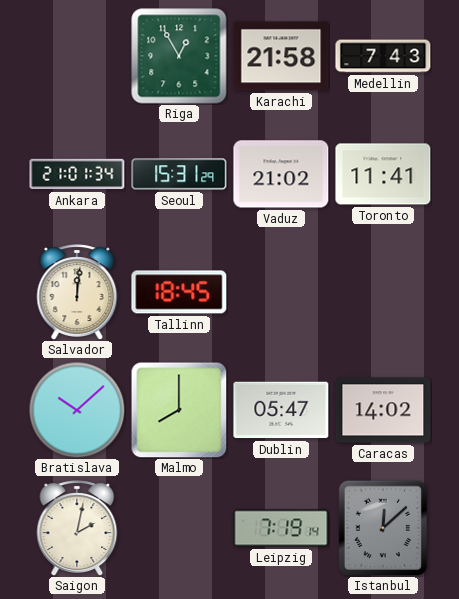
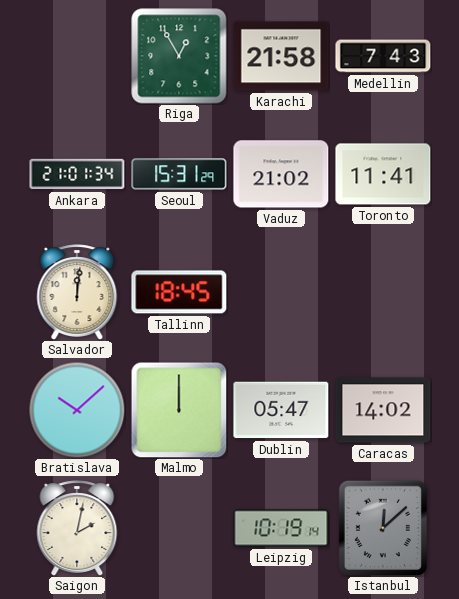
Malmo: 8:00 -> 12:00 (179, 410)
Leipzig: 7:19 -> 10:19 (281, 528)
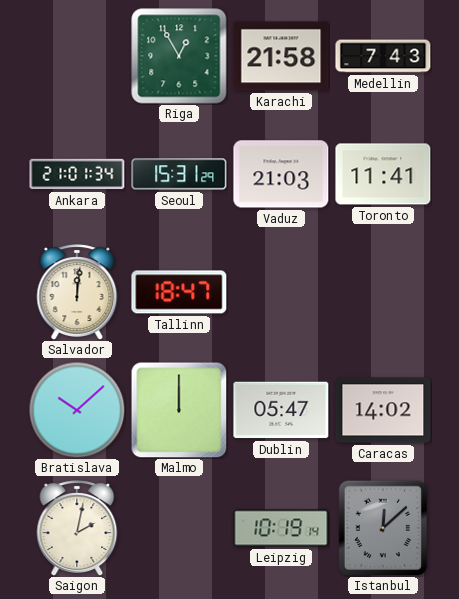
Vaduz: 21:02 -> 21:03 (281, 174)
Tallinn: 18:45 -> 18:47 (179, 292)
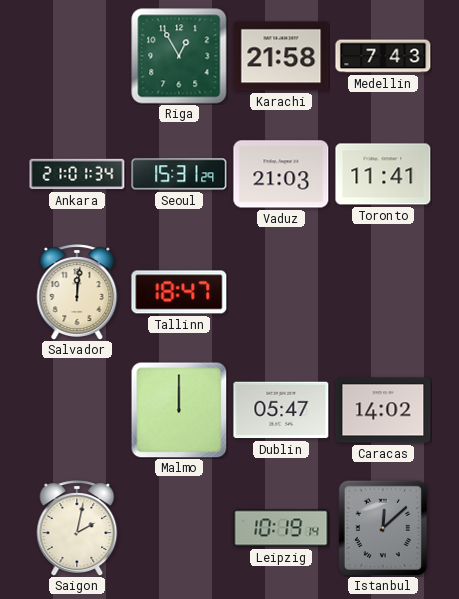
Bratislava: 10:08 -> none (77, 410)
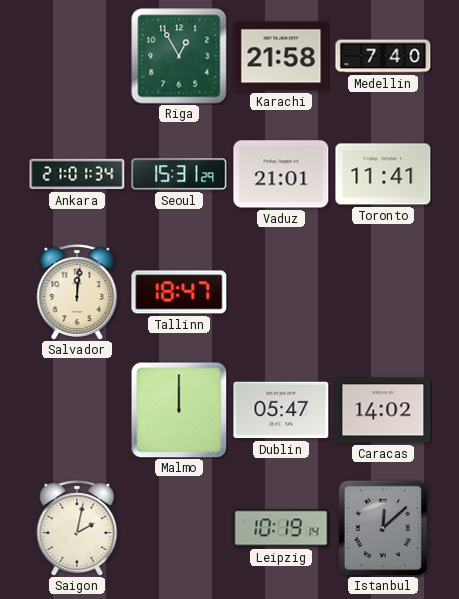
Medellin: 7:43 -> 7:40 (383, 56)
Vaduz: 21:03 -> 21:01 (281, 174)
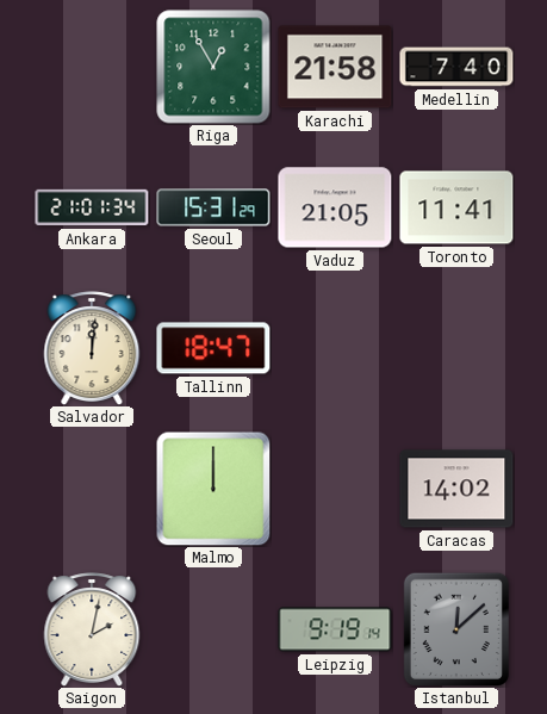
Vaduz: 21:01 -> 21:05 (335, 207)
Dublin: 05:47 -> none (281, 410)
Leipzig: 10:19 -> 9:19 (335, 629)
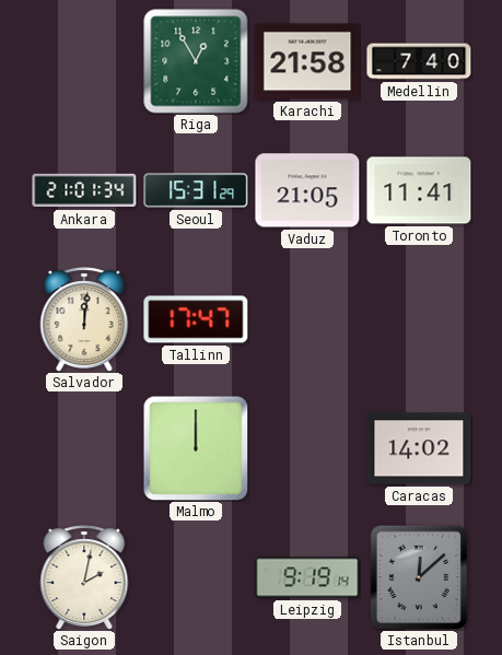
Tallinn: 18:47 -> 17:47 (196, 319)
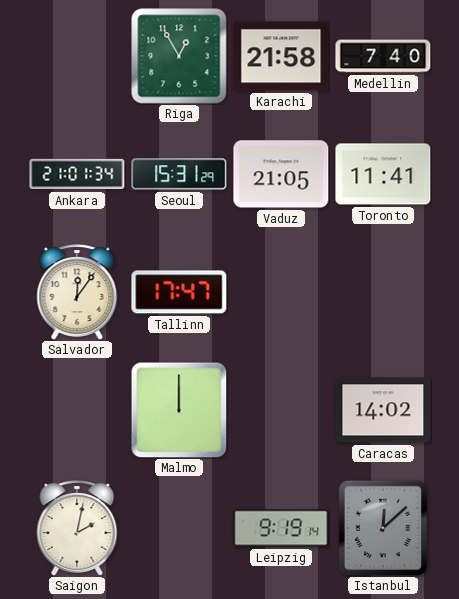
Salvador: 12:01 -> 12:06 (77, 292)
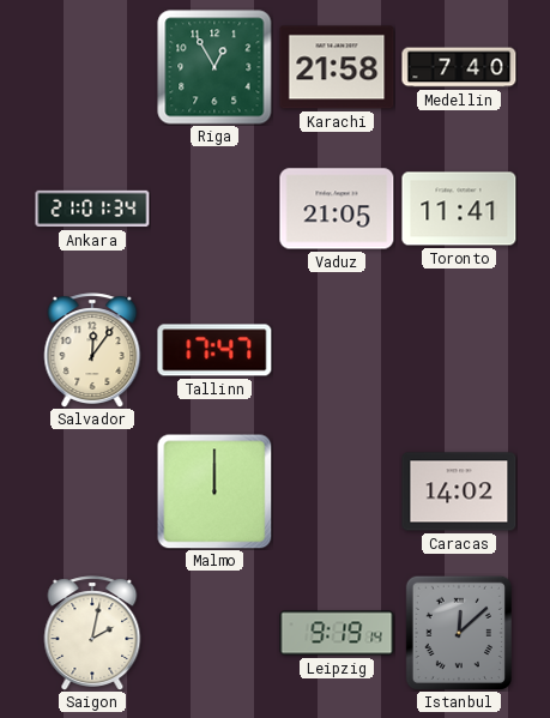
Seoul: 15:31 -> none (179, 174)
